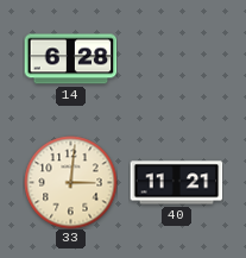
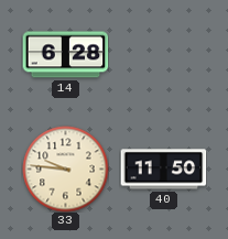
33: 3:01 -> 9:46 (65, 169)
40: 11:21 -> 11:50 (163, 170)
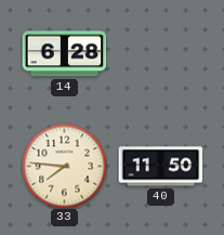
33: 9:46 -> 7:46 (64, 166)
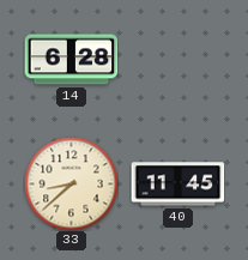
33: 7:46 -> 8:38 (71, 183)
40: 11:50 -> 11:45 (177, 185)
